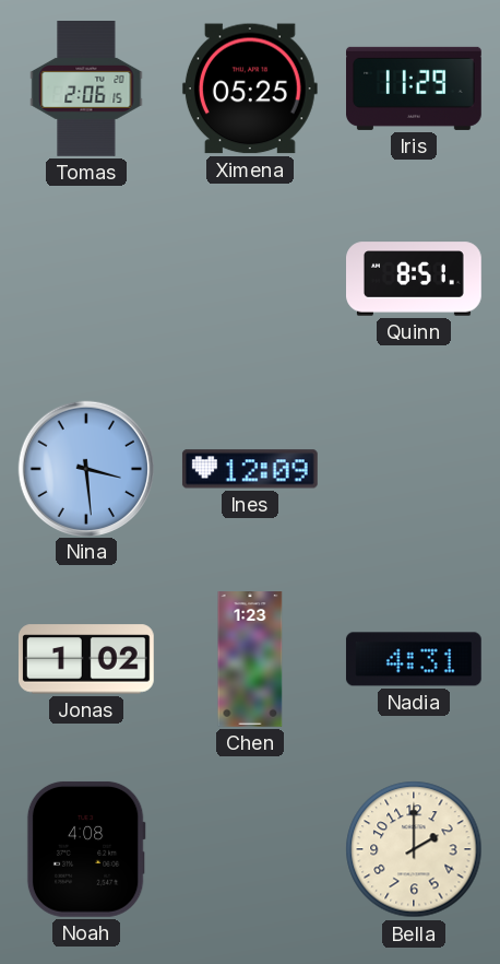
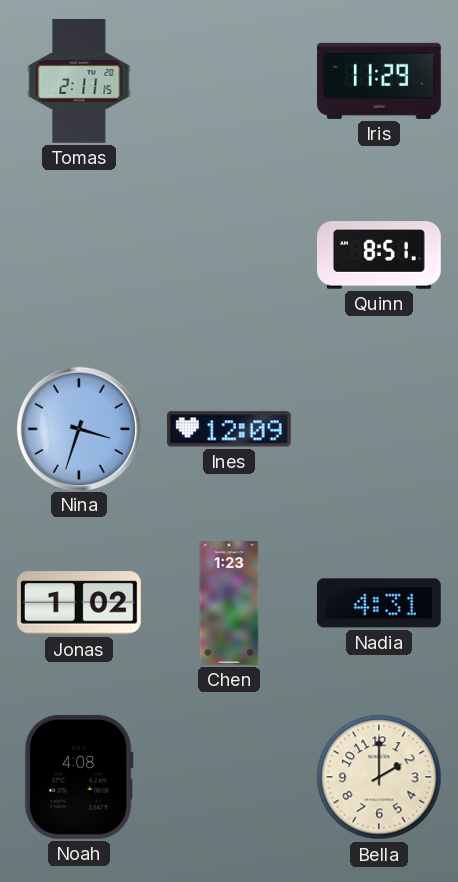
Tomas: 2:06 -> 2:11 (79, 82)
Ximena: 05:25 -> none (250, 89)
Nina: 3:29 -> 3:33 (78, 428)
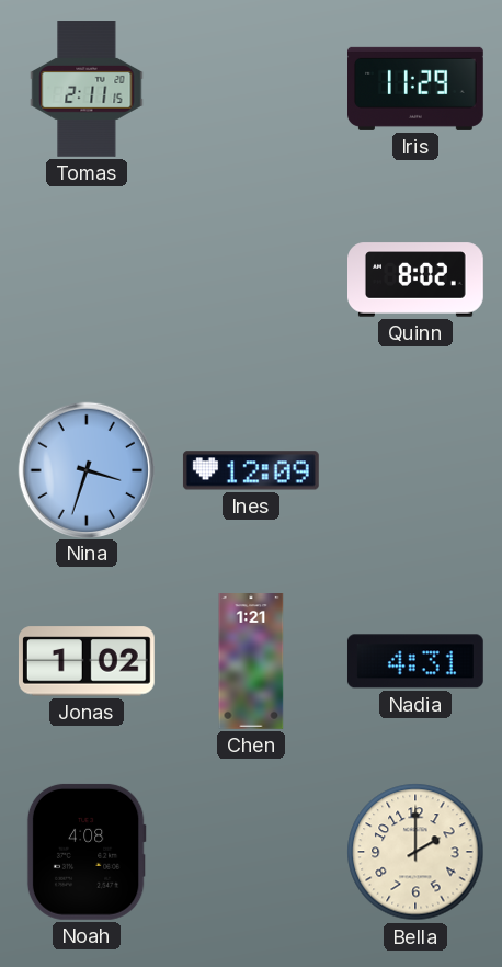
Quinn: 8:51 -> 8:02 (417, 280)
Chen: 1:23 -> 1:21 (251, 662)
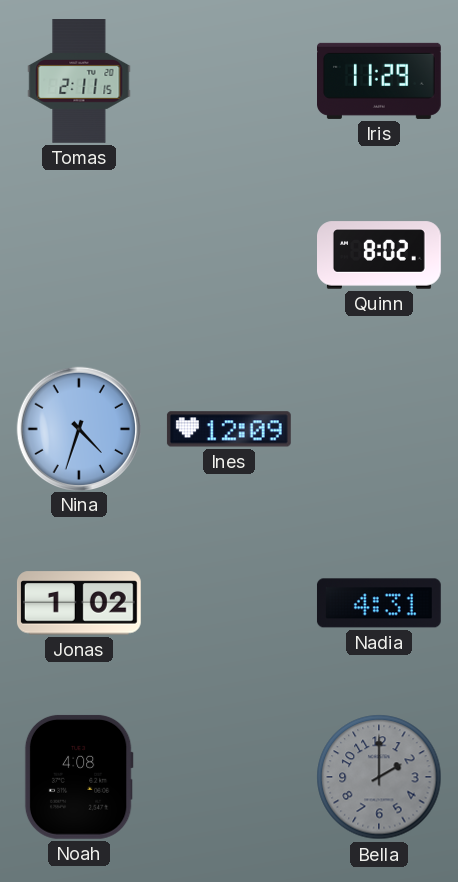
Nina: 3:33 -> 4:33 (78, 428)
Chen: 1:21 -> none (251, 662)
Bella dial: cream -> grey (379, 777)
